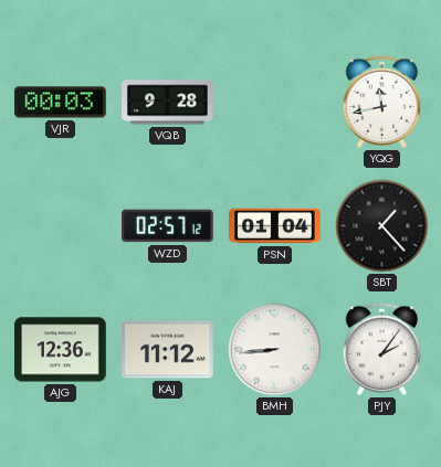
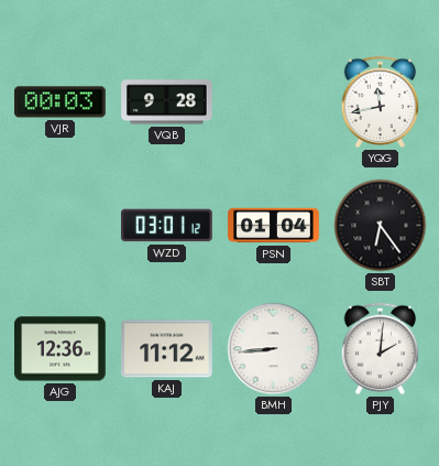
WZD: 02:57 -> 03:01 (167, 226)
SBT: 1:23 -> 6:24 (381, 226)
PJY: 2:06 -> 2:01 (381, 349)
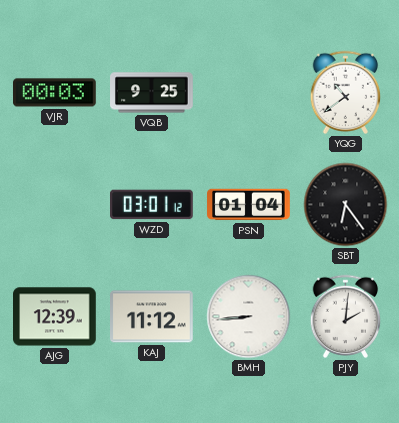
VQB: 9:28 -> 9:25 (152, 93)
YQG: 11:43 -> 10:39 (346, 93)
AJG: 12:36 -> 12:39 (55, 317)
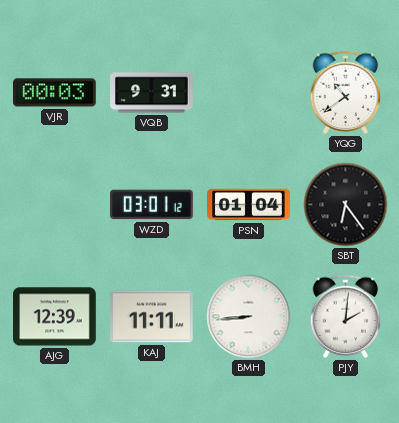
VQB: 9:25 -> 9:31 (152, 93)
KAJ: 11:12 -> 11:11 (152, 317)
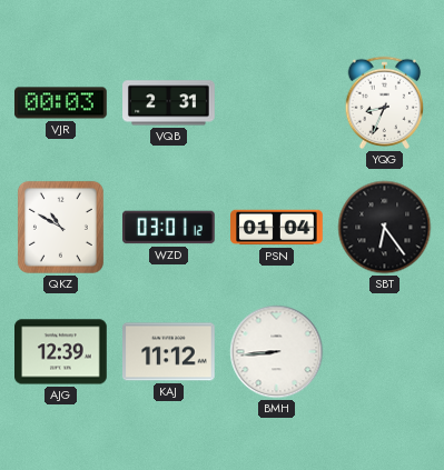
VQB: 9:31 -> 2:31 (169, 103)
YQG: 10:39 -> 8:34 (385, 103)
QKZ: none -> 10:50 (60, 227)
KAJ: 11:11 -> 11:12 (169, 352)
PJY: 2:01 -> none (346, 317)
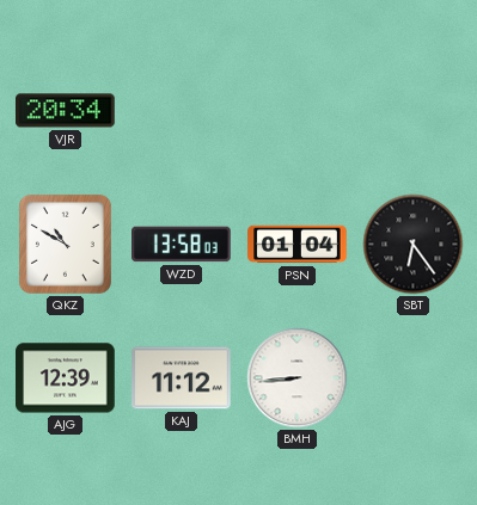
VJR: 00:03 -> 20:34 (66, 111)
VQB: 2:31 -> none (169, 103)
YQG: 8:34 -> none (385, 103)
WZD: 03:01 -> 13:58 (182, 245)
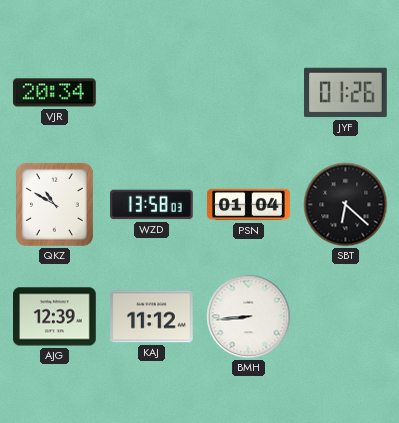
JYF: none -> 01:26 (346, 93)
SBT: 6:24 -> 6:22 (346, 205)
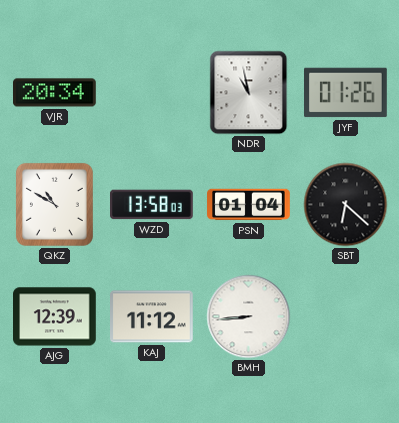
NDR: none -> 10:58 (249, 93)
